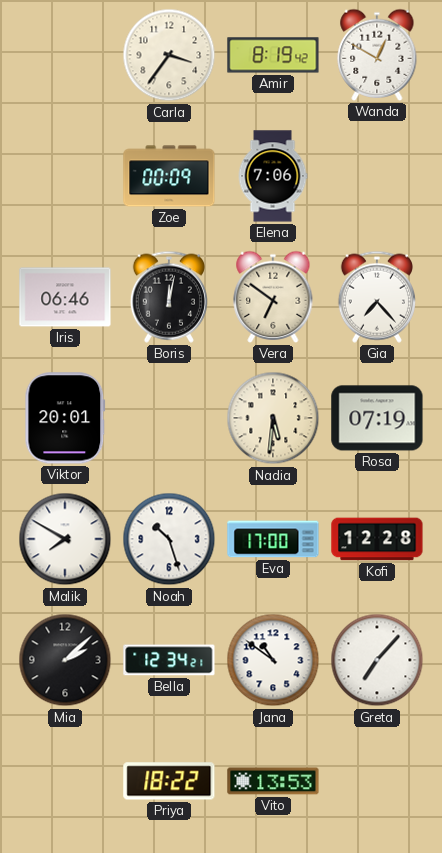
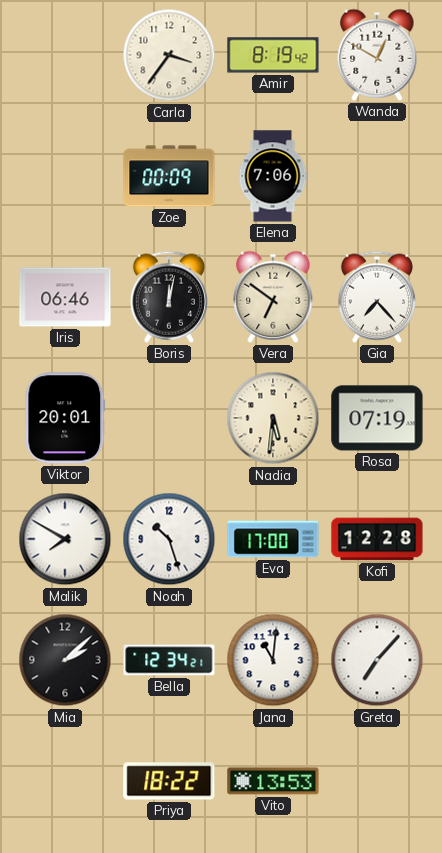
Jana: 10:51 -> 11:01 (273, 660)
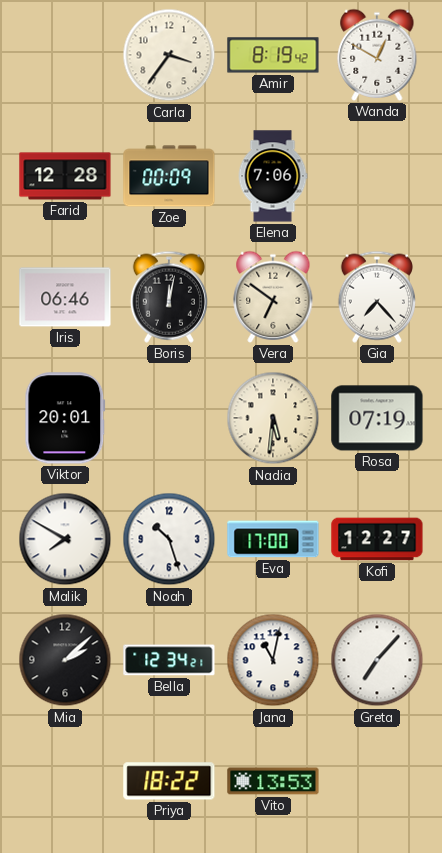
Farid: none -> 12:28 (65, 176)
Kofi: 12:28 -> 12:27 (377, 539)
Jana: 11:01 -> 11:02 (273, 660)
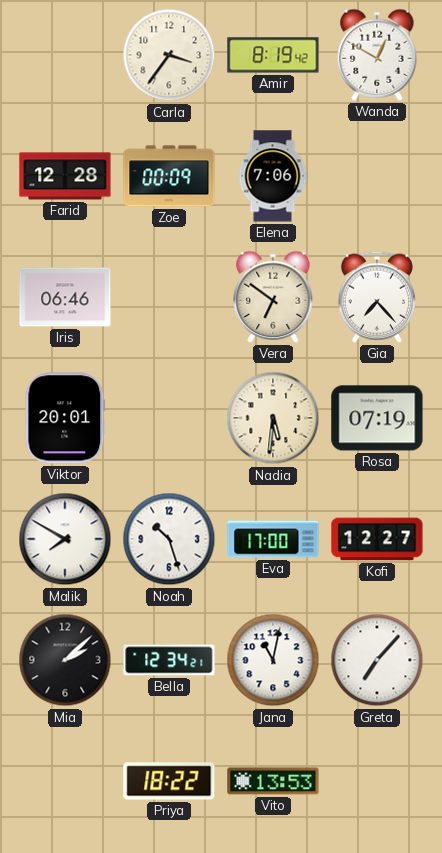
Boris: 12:02 -> none (169, 297)
